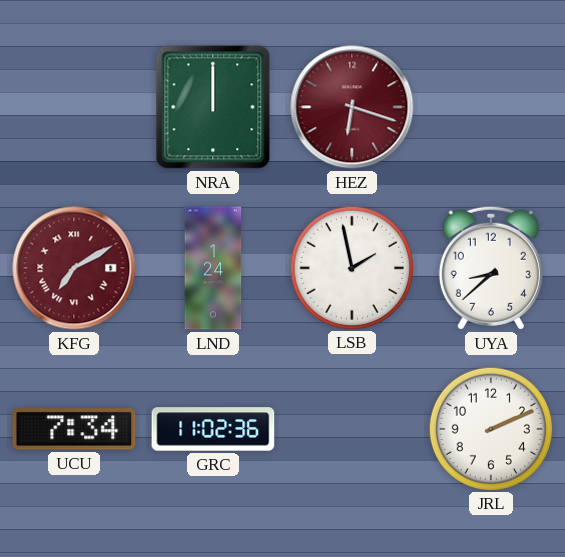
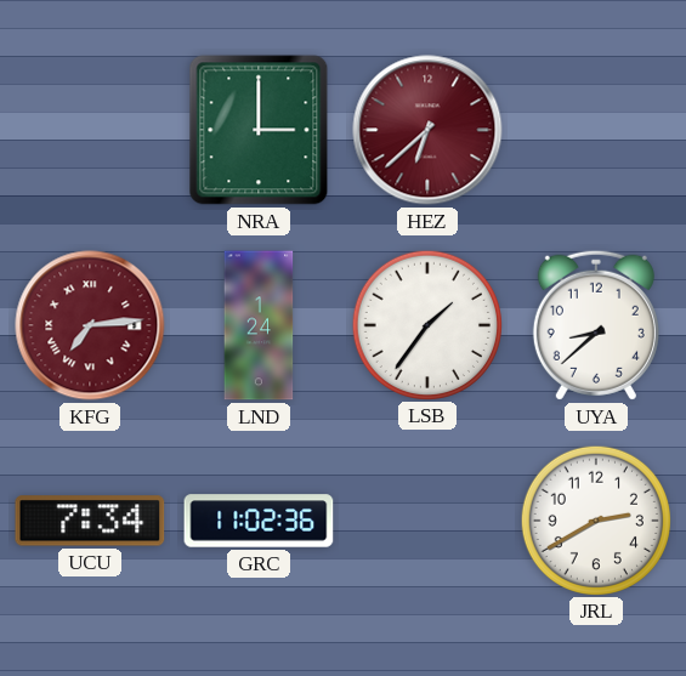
NRA: 12:00 -> 3:00 (259, 130)
HEZ: 6:18 -> 6:38 (427, 130)
KFG: 7:10 -> 7:14 (90, 325)
LSB: 1:58 -> 1:36 (426, 324)
JRL: 2:11 -> 2:40 (595, 519)
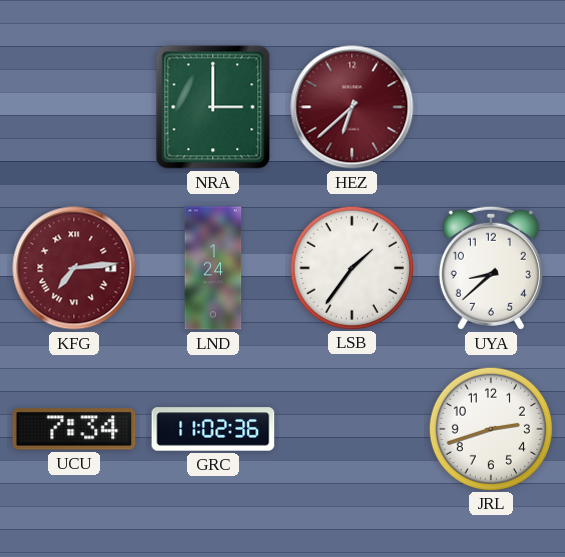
JRL: 2:40 -> 2:42 (490, 428)
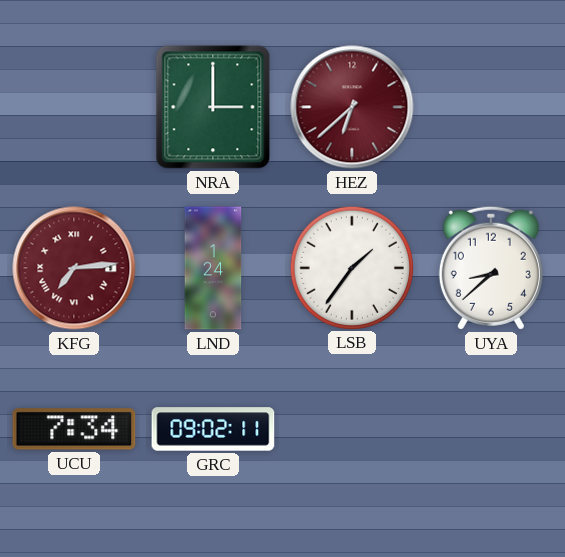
GRC: 11:02 -> 09:02 (213, 429)
JRL: 2:42 -> none (490, 428)
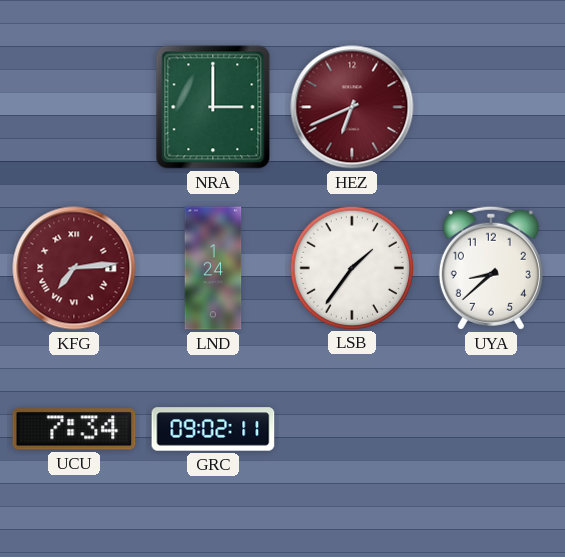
HEZ: 6:38 -> 6:41 (352, 107)
